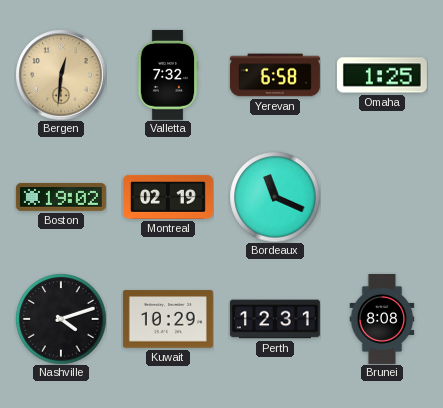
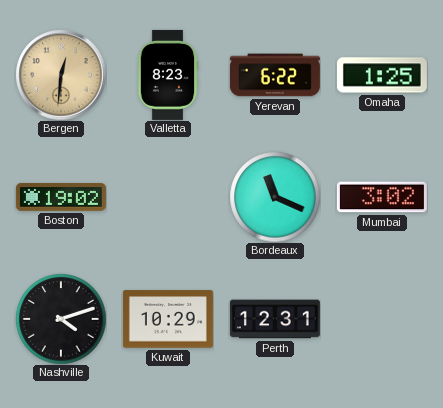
Valletta: 7:32 -> 8:23 (168, 75)
Yerevan: 6:58 -> 6:22 (275, 75)
Montreal: 02:19 -> none (168, 197)
Mumbai: none -> 3:02 (382, 197)
Brunei: 8:08 -> none (382, 319)
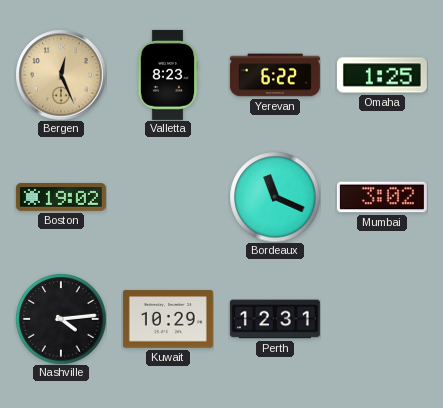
Bergen: 12:31 -> 12:26 (61, 75)
Nashville: 4:12 -> 4:14 (61, 319)
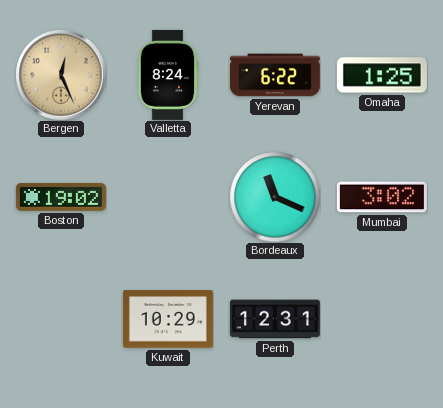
Valletta: 8:23 -> 8:24 (168, 75)
Nashville: 4:14 -> none (61, 319)
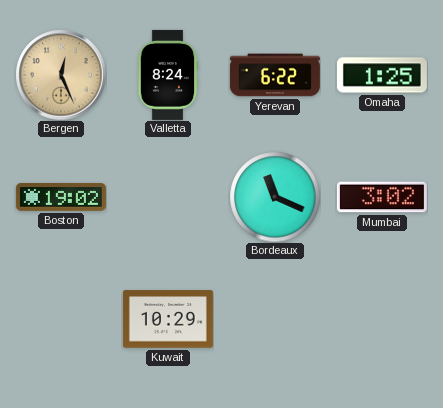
Perth: 12:31 -> none (275, 319)
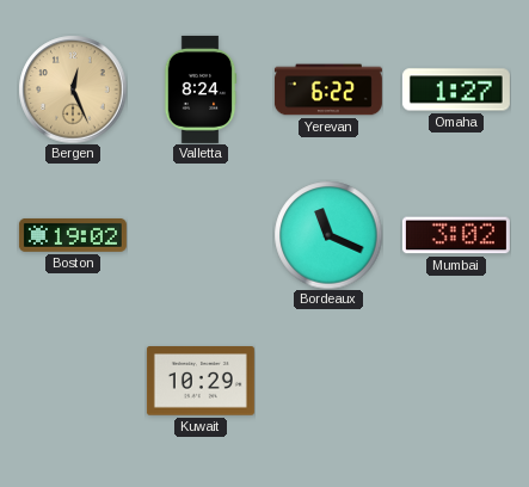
Omaha: 1:25 -> 1:27 (456, 90)
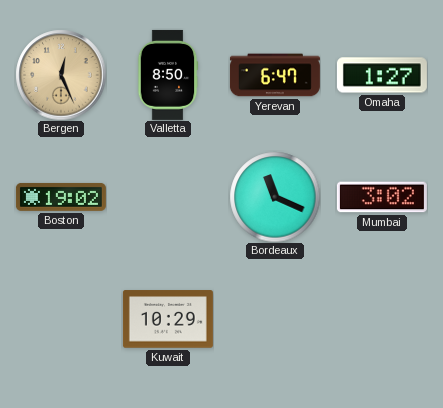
Valletta: 8:24 -> 8:50 (168, 75)
Yerevan: 6:22 -> 6:47 (275, 75)
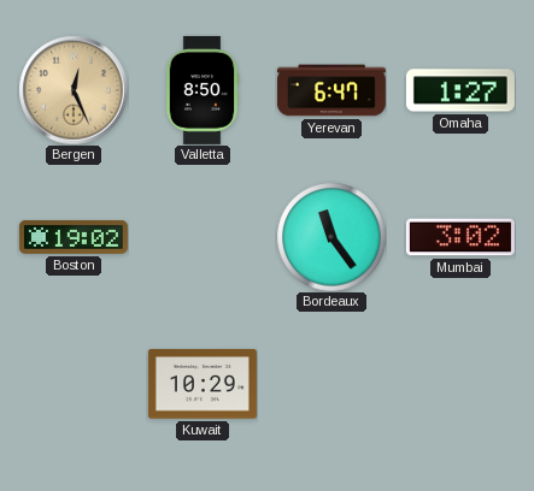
Bordeaux: 11:19 -> 11:24 (331, 237)
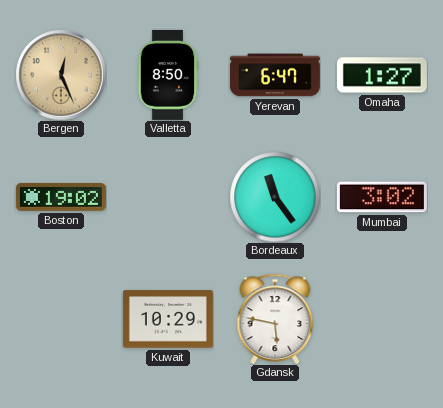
Gdansk: none -> 5:47 (275, 319)
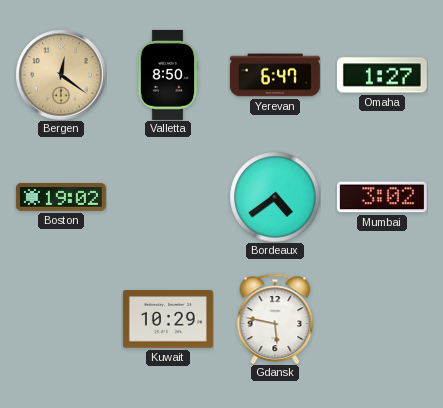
Bergen: 12:26 -> 12:21 (61, 75)
Bordeaux: 11:24 -> 4:39 (275, 197)
